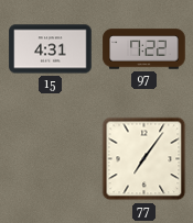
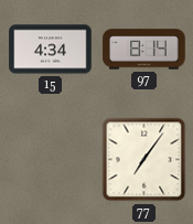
15: 4:31 -> 4:34 (51, 50)
97: 7:22 -> 8:14 (144, 50)
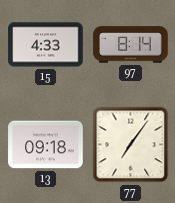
15: 4:34 -> 4:33 (46, 45)
13: none -> 09:18 (46, 145)
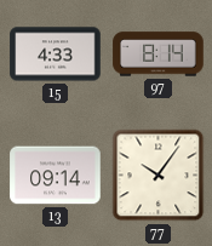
13: 09:18 -> 09:14 (56, 176)
77: 7:06 -> 10:06 (159, 176)
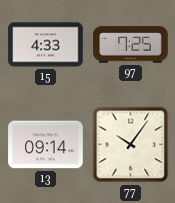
97: 8:14 -> 7:25 (131, 45)
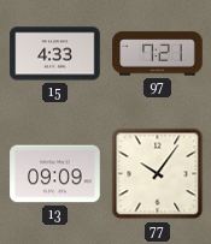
97: 7:25 -> 7:21 (158, 54)
13: 09:14 -> 09:09 (55, 174)
